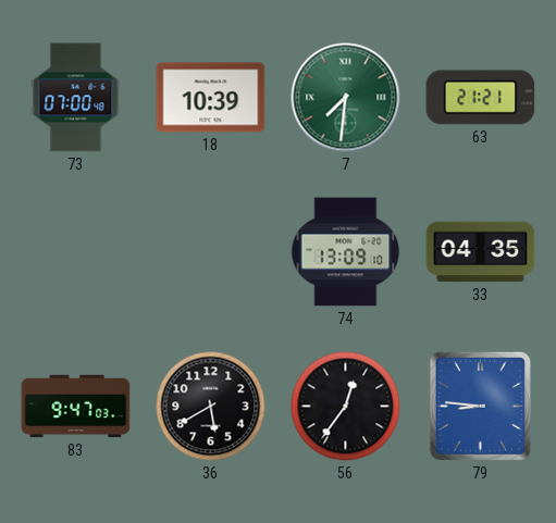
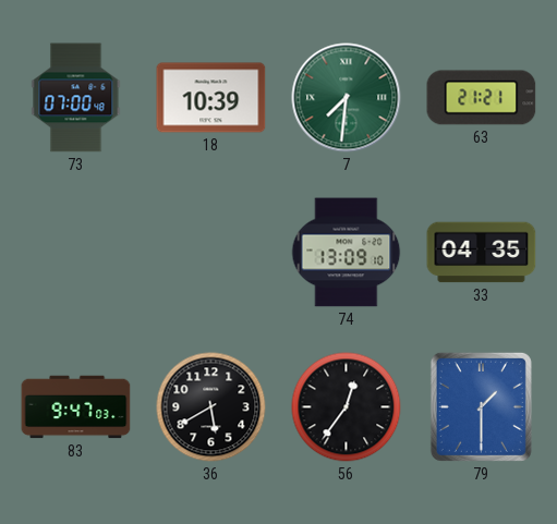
79: 8:46 -> 1:30 (481, 406)
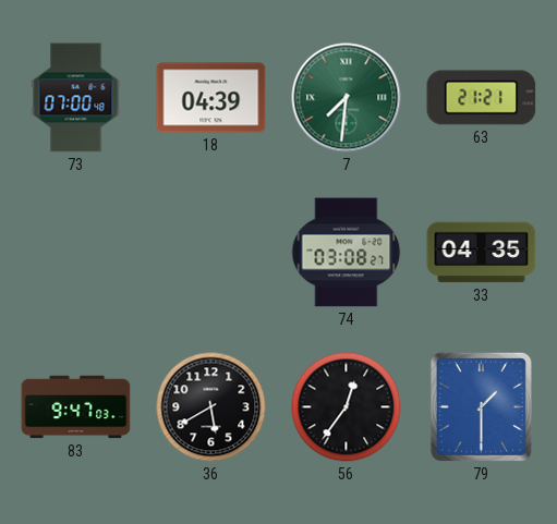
18: 10:39 -> 04:39 (211, 98)
74: 13:09 -> 03:08 (347, 253)
